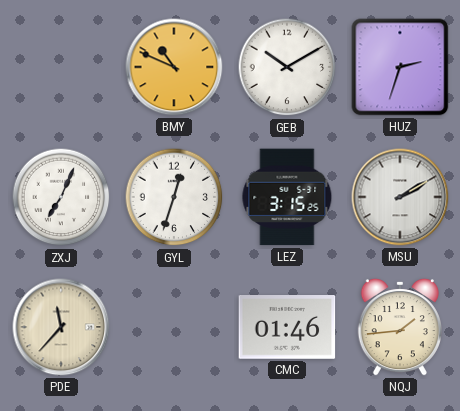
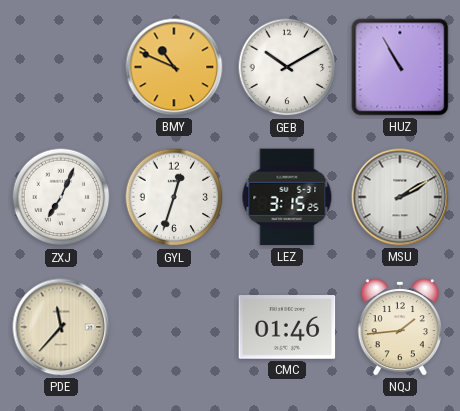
HUZ: 2:33 -> 10:55 (400, 67)
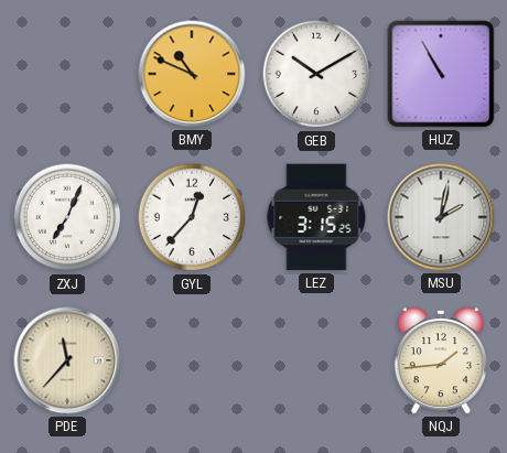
GYL: 12:33 -> 12:37 (192, 217)
MSU: 2:10 -> 2:02 (441, 217)
CMC: 01:46 -> none (287, 327)
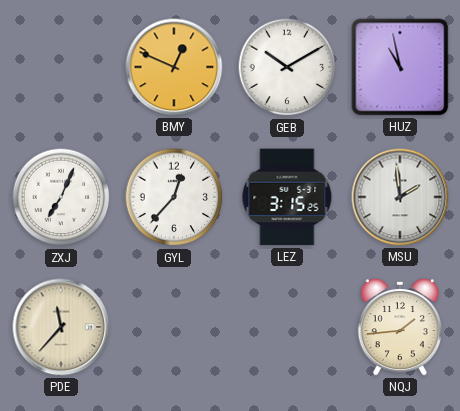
BMY: 10:49 -> 12:49 (174, 67)
HUZ: 10:55 -> 10:58 (400, 67)
MSU: 2:02 -> 1:59 (400, 197)
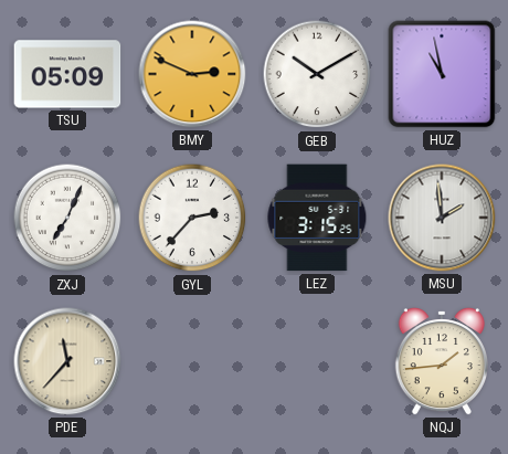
TSU: none -> 05:09 (67, 74)
BMY: 12:49 -> 2:49 (192, 74)
GYL: 12:37 -> 2:37 (192, 218)
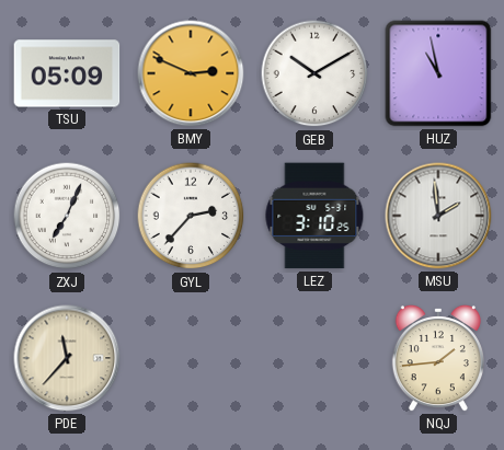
LEZ: 3:15 -> 3:10 (314, 216)
